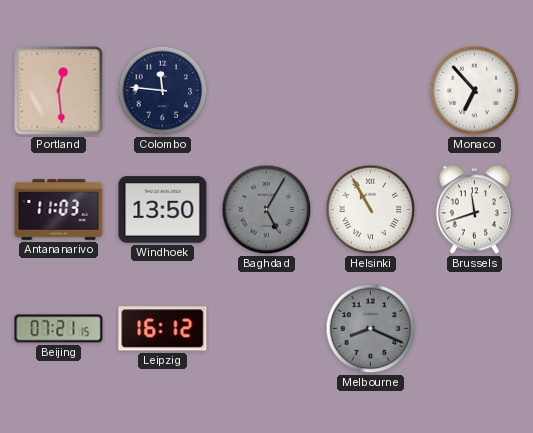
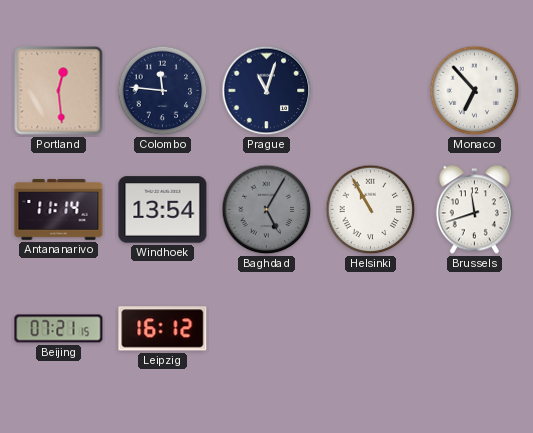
Prague: none -> 11:03 (267, 91)
Antananarivo: 11:03 -> 11:14 (59, 210)
Windhoek: 13:50 -> 13:54 (163, 210)
Melbourne: 8:19 -> none (371, 329)
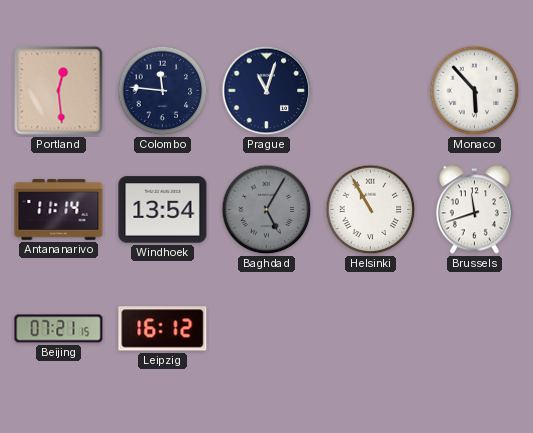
Monaco: 6:53 -> 5:53 (475, 91)
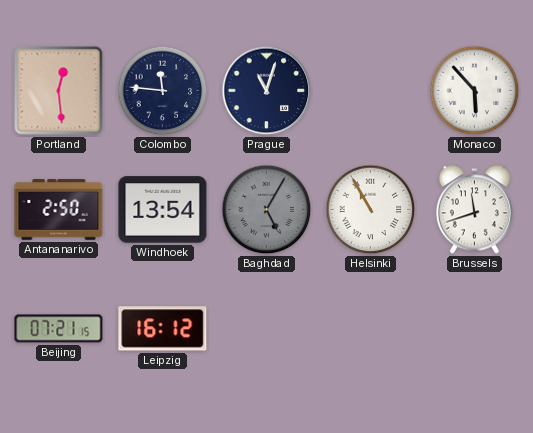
Antananarivo: 11:14 -> 2:50 (59, 210)
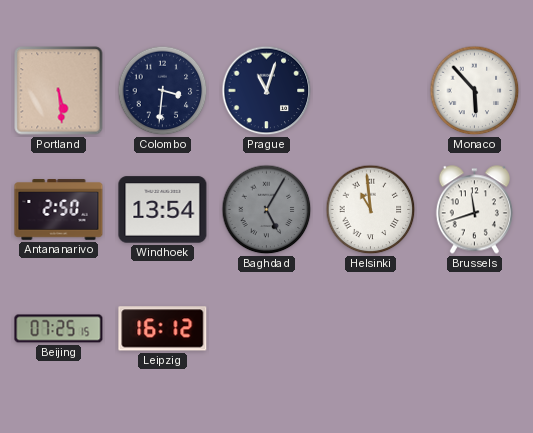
Portland: 12:29 -> 5:29 (59, 91)
Colombo: 11:46 -> 3:31 (163, 91)
Helsinki: 10:55 -> 10:59 (371, 210)
Beijing: 07:21 -> 07:25 (59, 329)
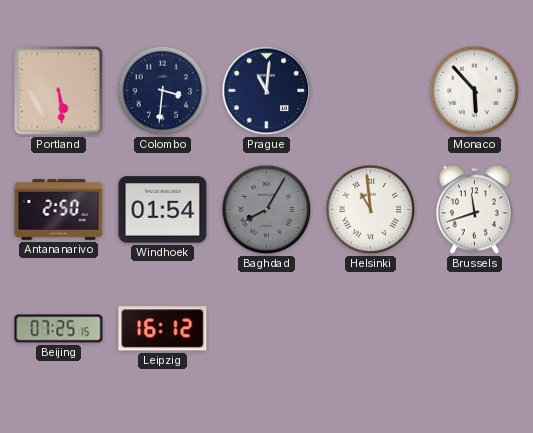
Prague: 11:03 -> 11:01 (267, 91)
Windhoek: 13:54 -> 01:54 (163, 210)
Baghdad: 5:05 -> 8:05 (267, 210)
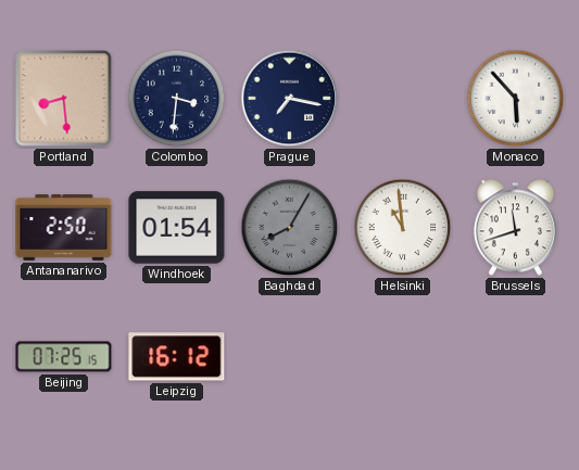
Portland: 5:29 -> 8:29 (64, 99)
Prague: 11:01 -> 7:17 (290, 99)
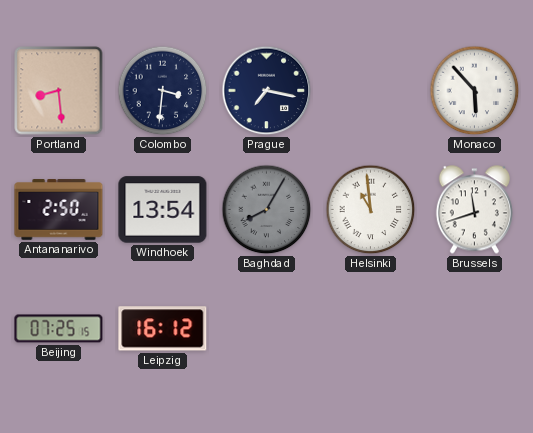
Windhoek: 01:54 -> 13:54 (163, 210)
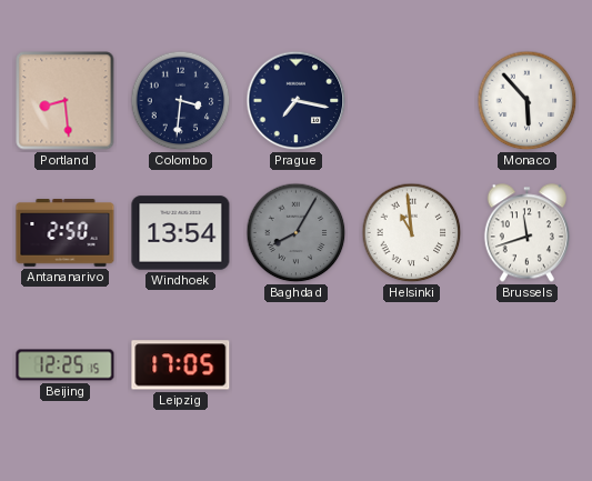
Beijing: 07:25 -> 12:25 (66, 365)
Leipzig: 16:12 -> 17:05 (181, 365)
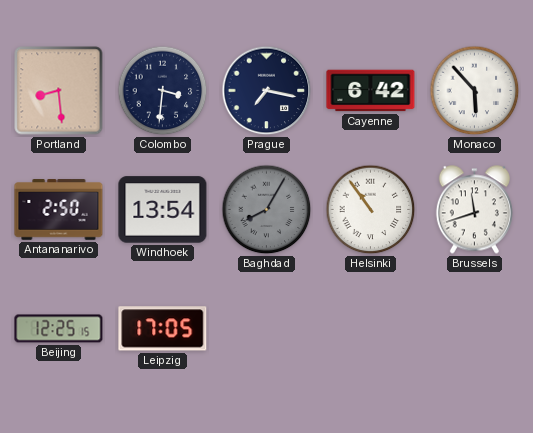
Cayenne: none -> 6:42 (371, 91)
Helsinki: 10:59 -> 10:54 (371, 210)
